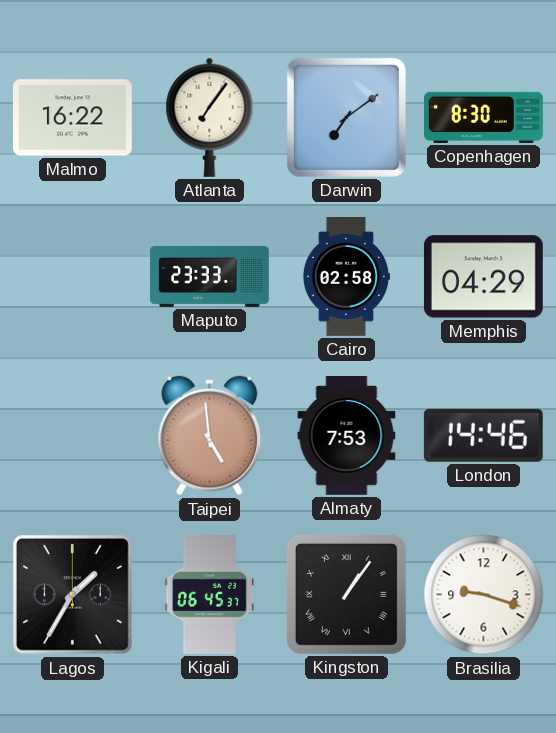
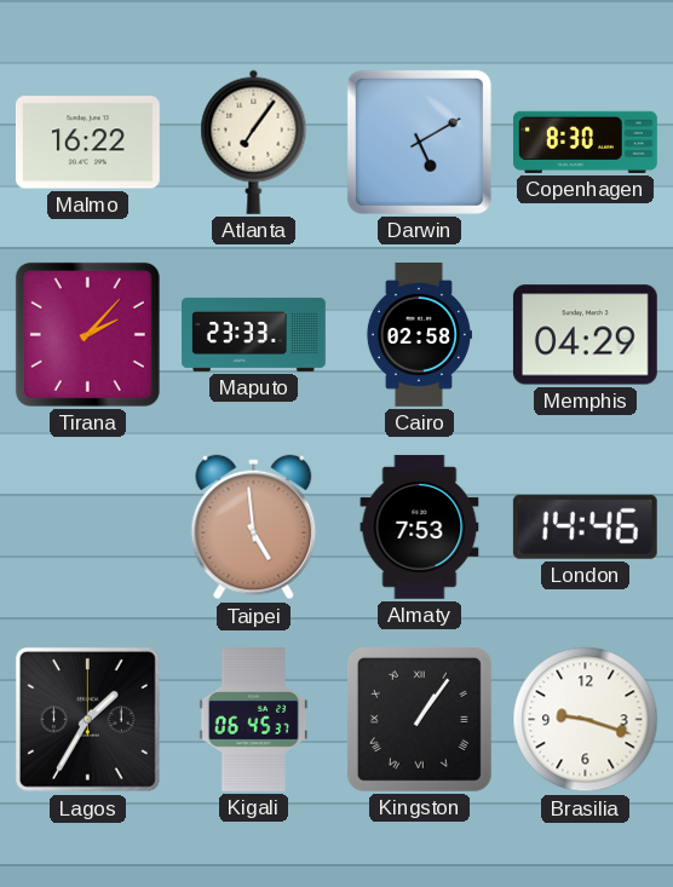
Darwin: 7:09 -> 5:10 (419, 142)
Tirana: none -> 2:07 (87, 334)
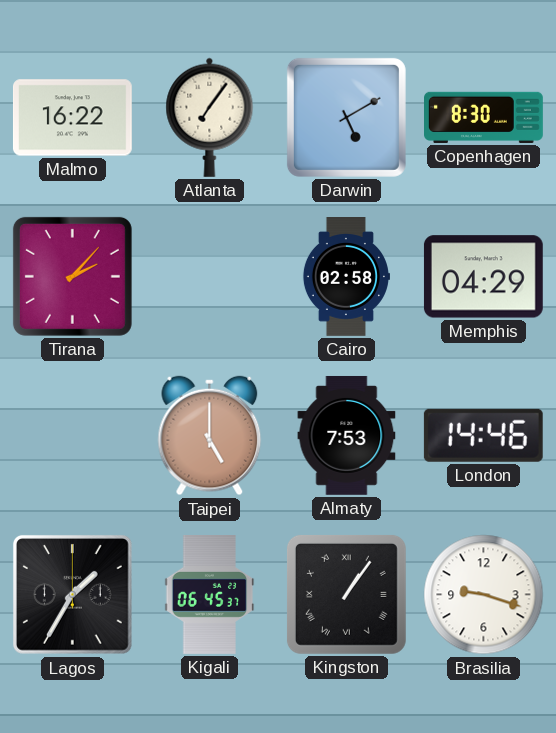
Maputo: 23:33 -> none (254, 334)
Taipei: 4:59 -> 5:00 (210, 436)
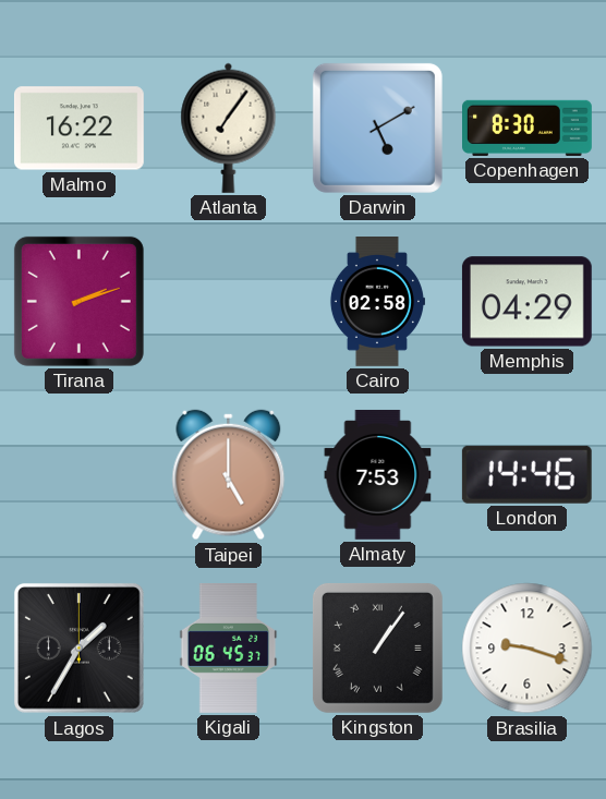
Tirana: 2:07 -> 2:12 (78, 301)
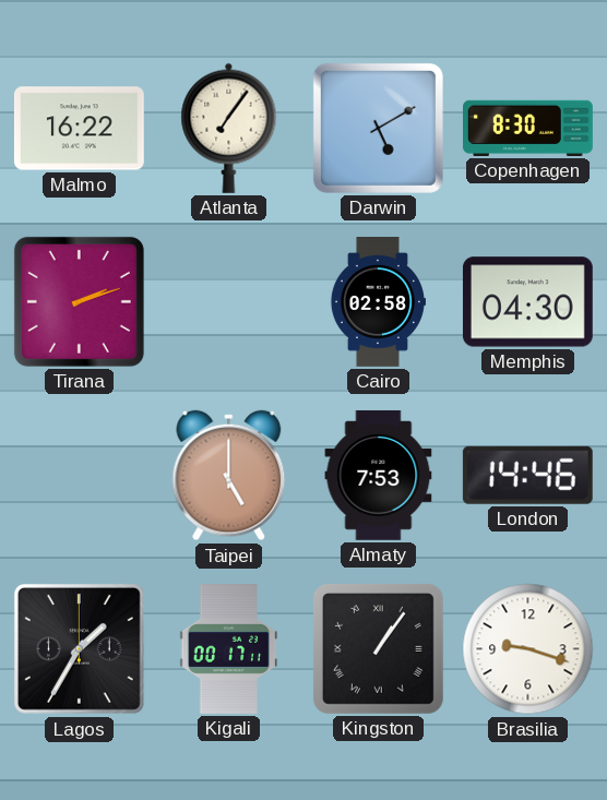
Memphis: 04:29 -> 04:30 (527, 302)
Kigali: 06:45 -> 00:17 (229, 649)
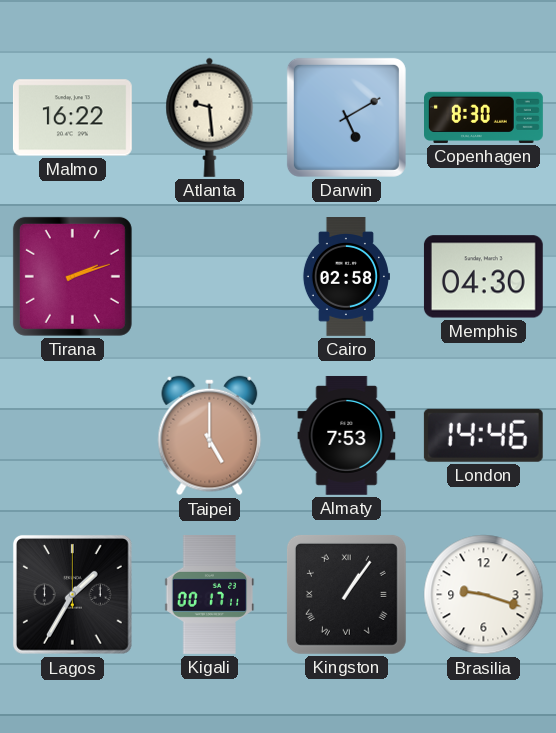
Atlanta: 7:06 -> 9:29 (210, 117)
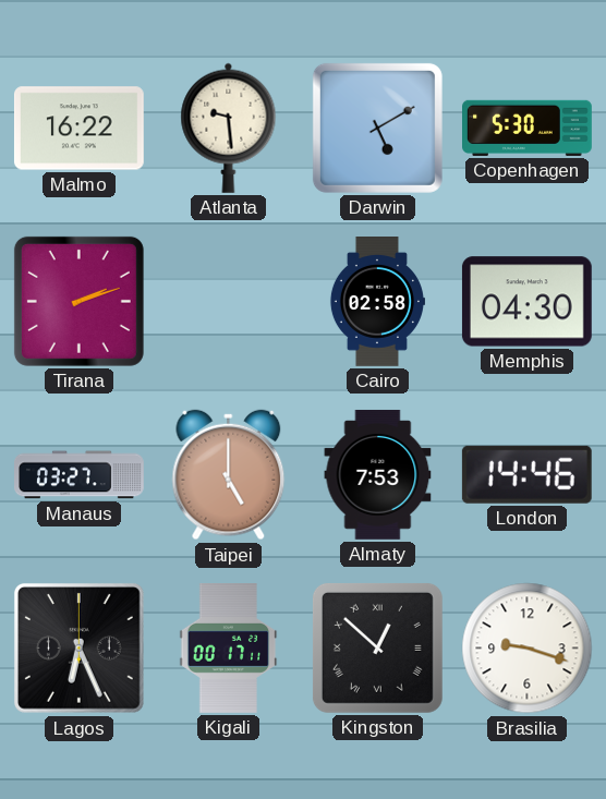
Copenhagen: 8:30 -> 5:30 (528, 128)
Manaus: none -> 03:27 (80, 475)
Lagos: 1:35 -> 6:26 (78, 647)
Kingston: 1:06 -> 12:52 (377, 647)
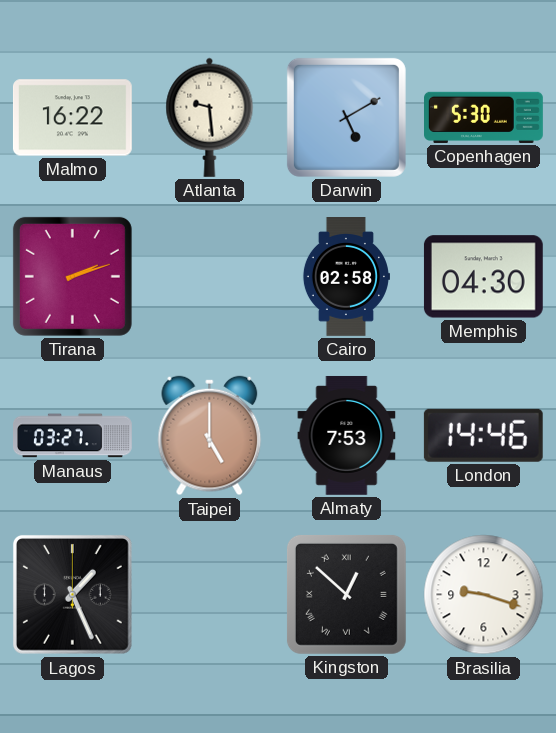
Lagos: 6:26 -> 1:26 (72, 594)
Kigali: 00:17 -> none (229, 649)
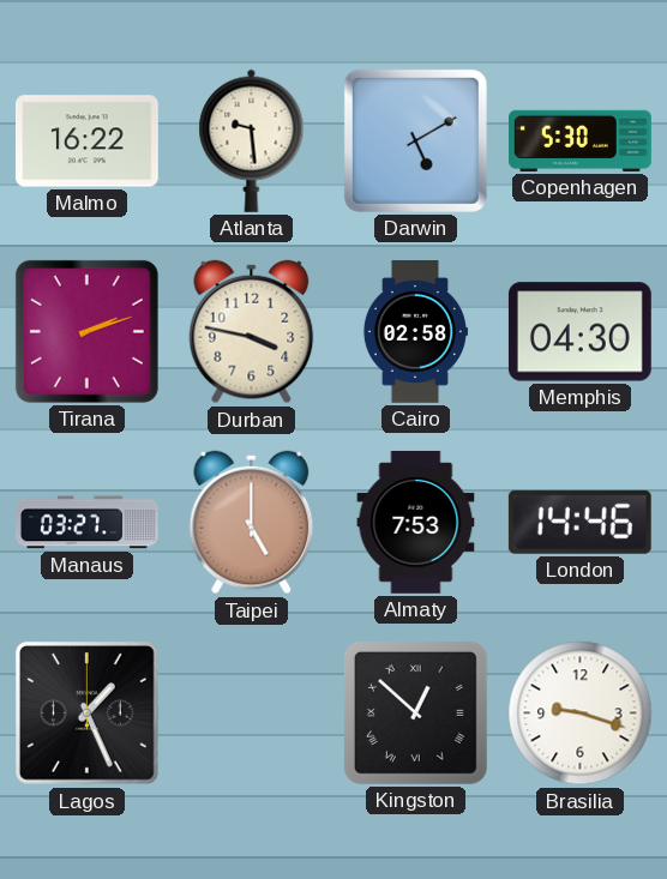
Durban: none -> 3:47 (252, 332)
